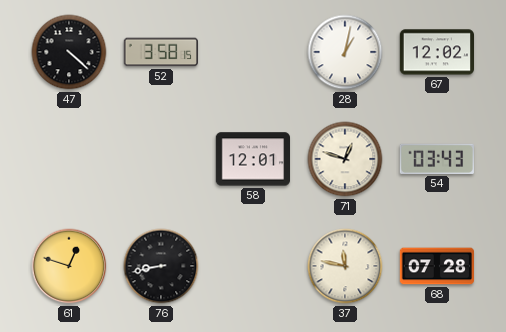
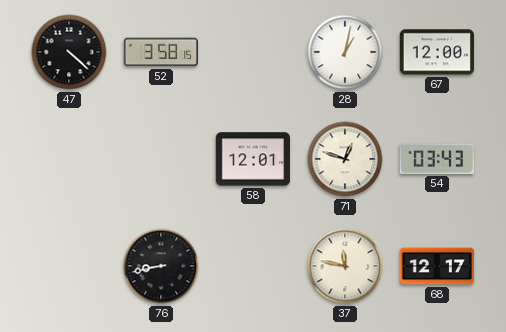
67: 12:02 -> 12:00 (436, 52)
61: 12:48 -> none (69, 266)
68: 07:28 -> 12:17 (436, 266)
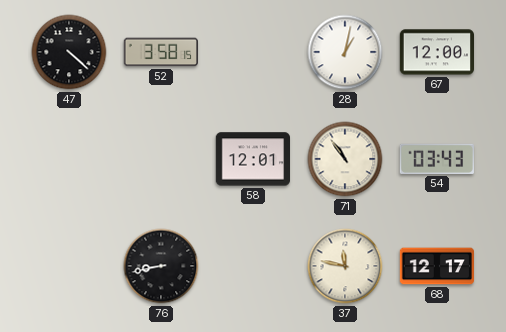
71: 12:48 -> 10:54 (345, 159)
